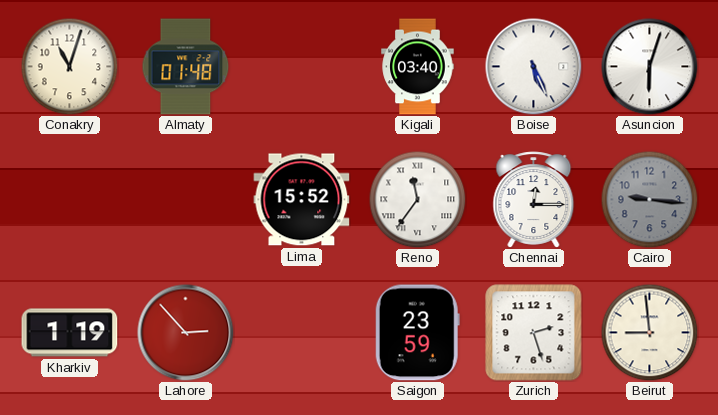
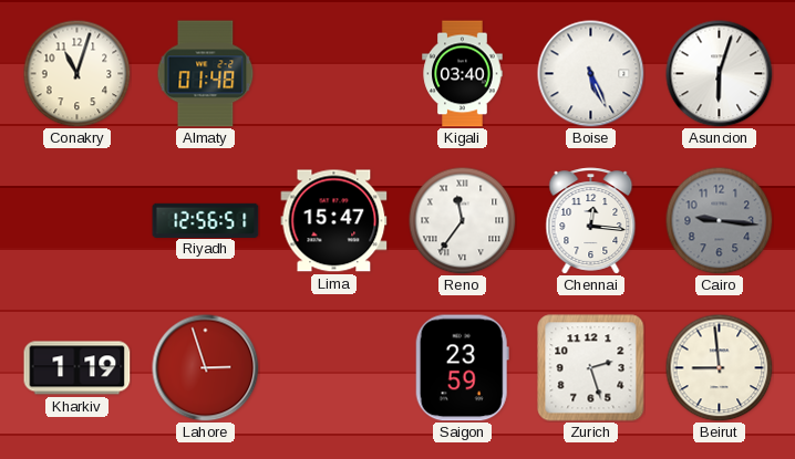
Riyadh: none -> 12:56 (206, 220)
Lima: 15:52 -> 15:47 (334, 221)
Chennai: 12:15 -> 12:16 (591, 221)
Lahore: 2:53 -> 2:57 (206, 368)
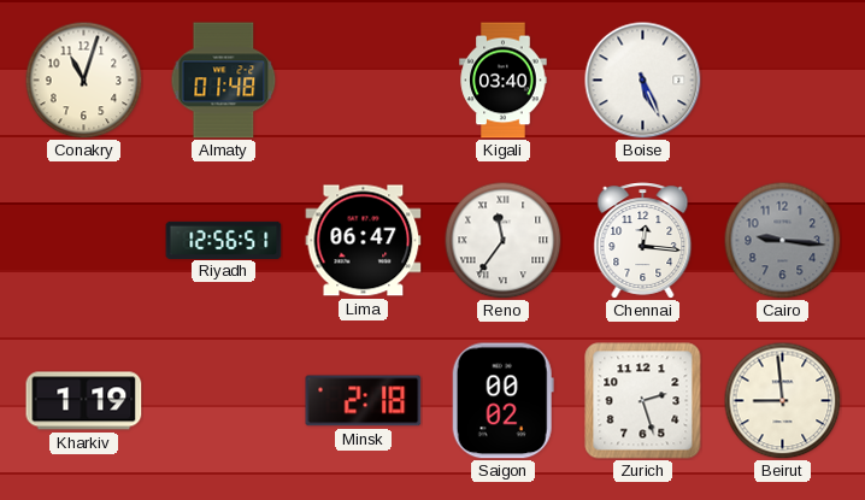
Asuncion: 6:03 -> none (720, 74)
Lima: 15:47 -> 06:47 (364, 241)
Lahore: 2:57 -> none (206, 368)
Minsk: none -> 2:18 (364, 401)
Saigon: 23:59 -> 00:02 (502, 401)
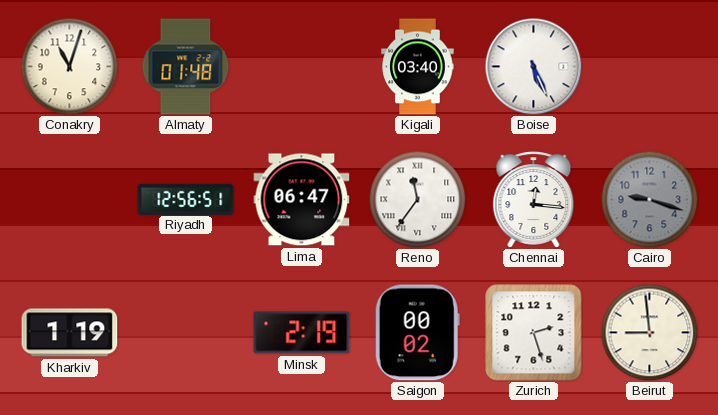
Cairo: 9:16 -> 9:18 (649, 199)
Minsk: 2:18 -> 2:19 (302, 333)
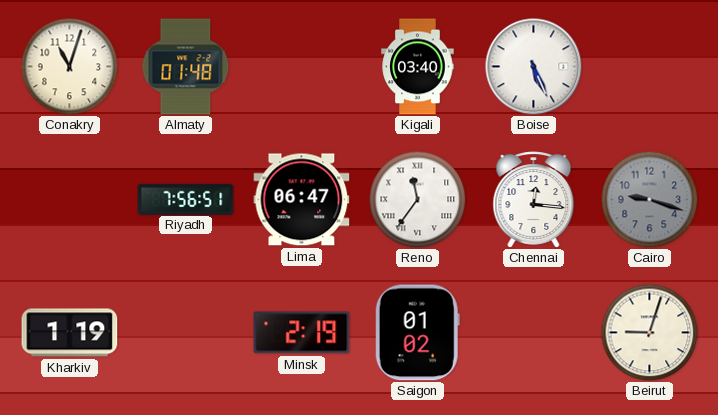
Riyadh: 12:56 -> 7:56 (186, 199)
Saigon: 00:02 -> 01:02 (417, 333)
Zurich: 2:27 -> none (534, 333)
Beirut: 8:59 -> 9:03 (649, 332)
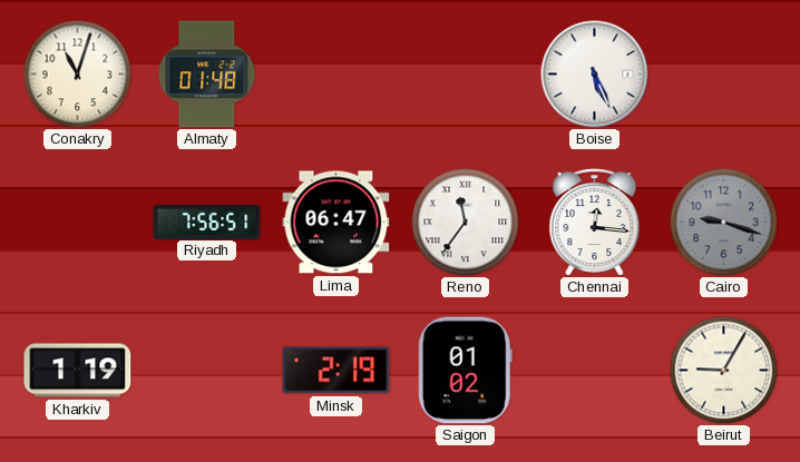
Kigali: 03:40 -> none (418, 67)
Beirut: 9:03 -> 9:05 (723, 370)
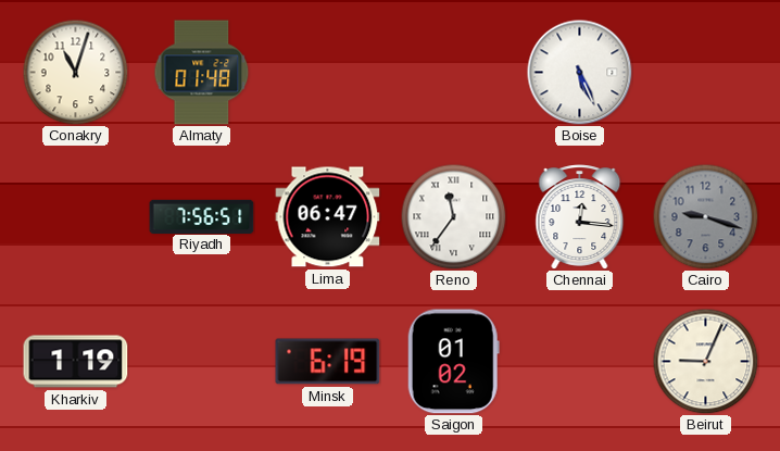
Minsk: 2:19 -> 6:19 (328, 362)
Beirut: 9:05 -> 9:04 (705, 361)
